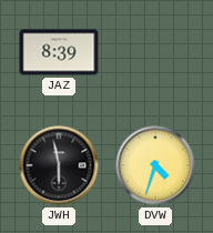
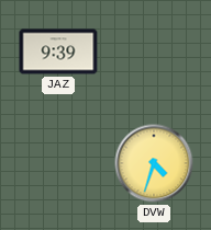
JAZ: 8:39 -> 9:39 (58, 51)
JWH: 5:58 -> none (59, 165)
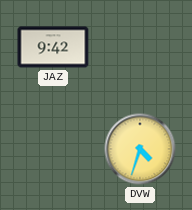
JAZ: 9:39 -> 9:42 (53, 47)
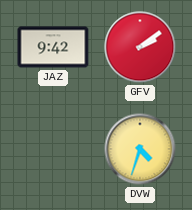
GFV: none -> 2:09 (140, 47)
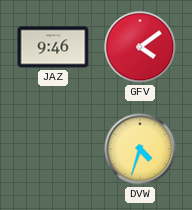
JAZ: 9:42 -> 9:46 (53, 47)
GFV: 2:09 -> 4:09 (140, 47)
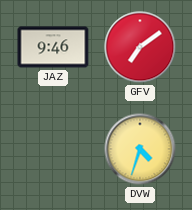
GFV: 4:09 -> 7:09 (140, 47)
